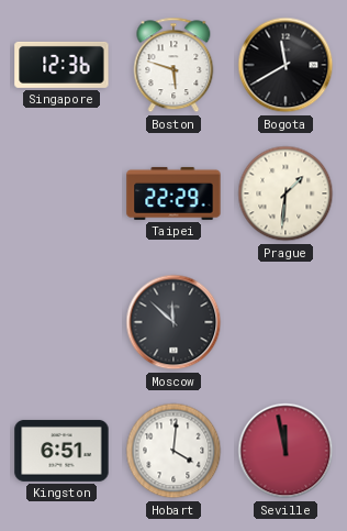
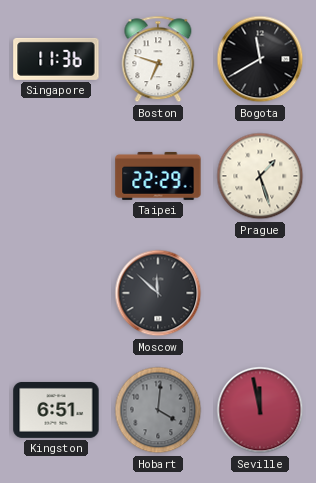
Singapore: 12:36 -> 11:36 (56, 59)
Boston: 5:48 -> 6:48 (158, 59)
Prague: 1:31 -> 1:27 (260, 176)
Hobart dial: white -> grey (158, 410)
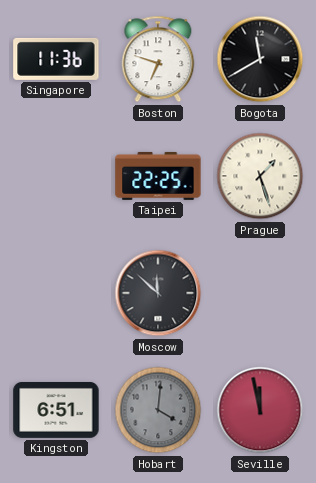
Taipei: 22:29 -> 22:25 (158, 176)
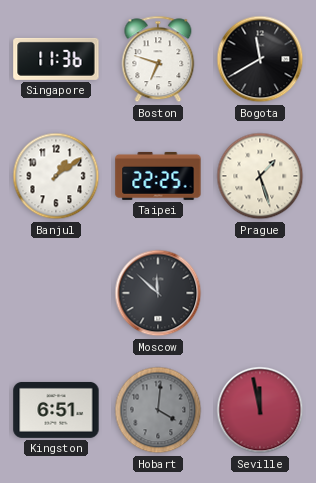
Banjul: none -> 1:09 (56, 176)
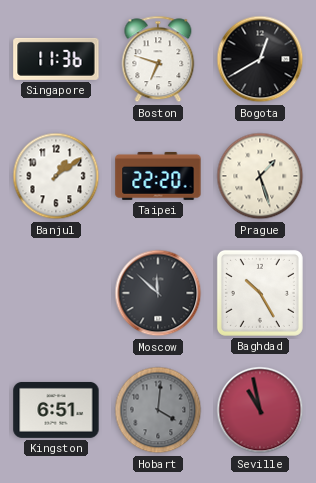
Bogota: 11:40 -> 12:40 (260, 59)
Taipei: 22:25 -> 22:20 (158, 176)
Baghdad: none -> 10:25 (260, 293)
Seville: 11:58 -> 10:58 (260, 410)
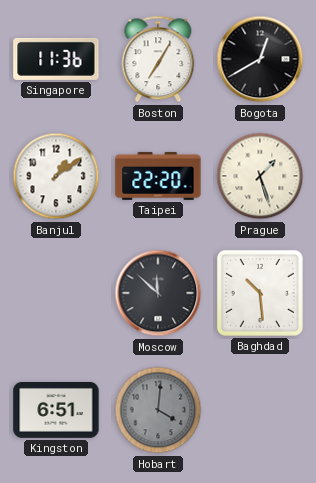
Boston: 6:48 -> 7:05 (158, 59)
Baghdad: 10:25 -> 10:29 (260, 293)
Seville: 10:58 -> none (260, 410)
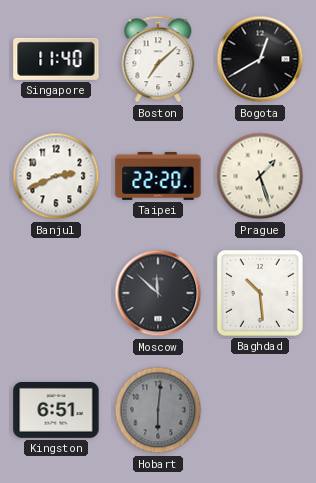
Singapore: 11:36 -> 11:40 (56, 59)
Boston: 7:05 -> 7:08 (158, 59)
Banjul: 1:09 -> 2:41 (56, 176)
Hobart: 4:01 -> 6:01 (158, 410)
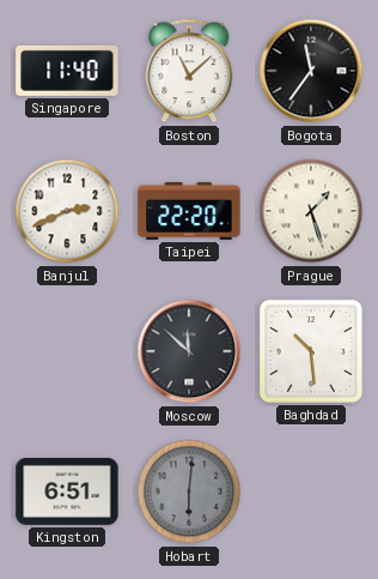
Boston: 7:08 -> 11:08 (189, 71)
Bogota: 12:40 -> 11:36 (311, 71)
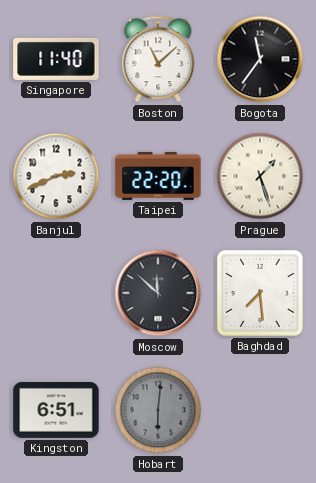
Baghdad: 10:29 -> 7:29 (260, 293)
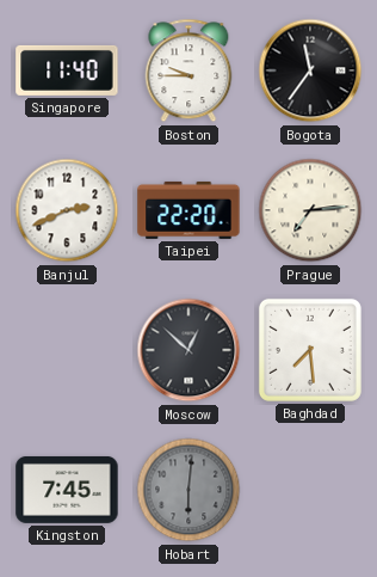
Boston: 11:08 -> 9:45 (188, 70)
Prague: 1:27 -> 7:14 (310, 210)
Moscow: 11:52 -> 12:52 (188, 350)
Kingston: 6:51 -> 7:45 (67, 490)
